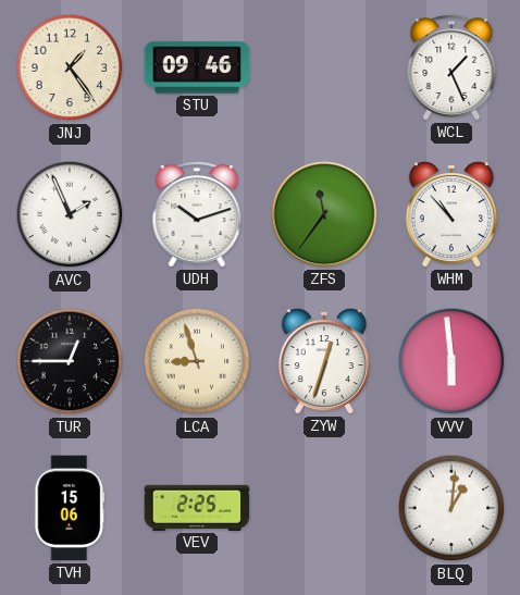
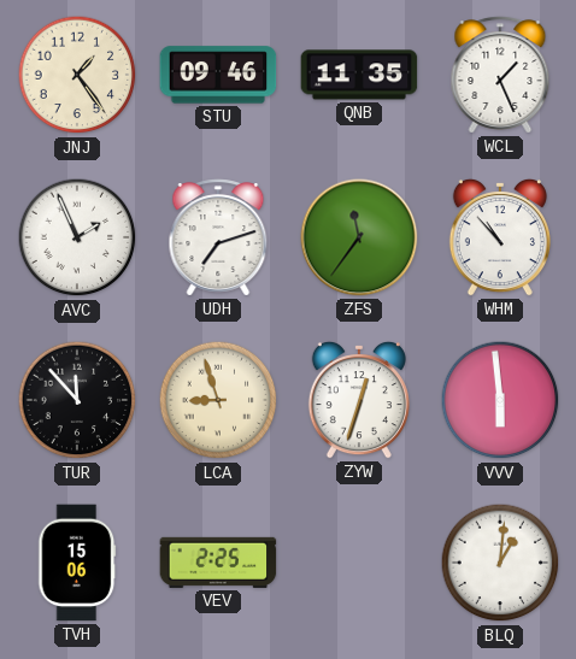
QNB: none -> 11:35 (359, 75)
UDH: 10:12 -> 7:12 (218, 237)
TUR: 12:45 -> 11:53 (77, 400)
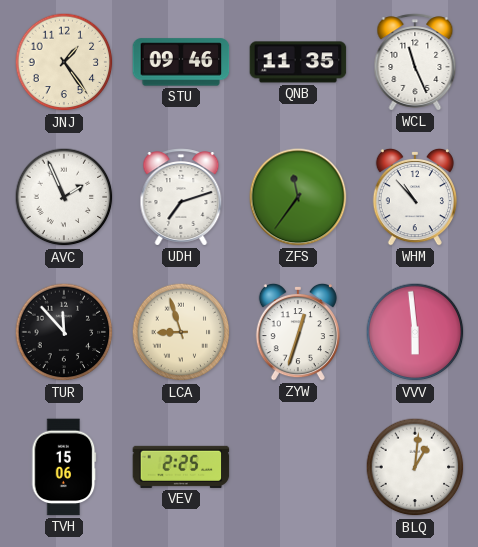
WCL: 1:26 -> 11:26 (415, 62)
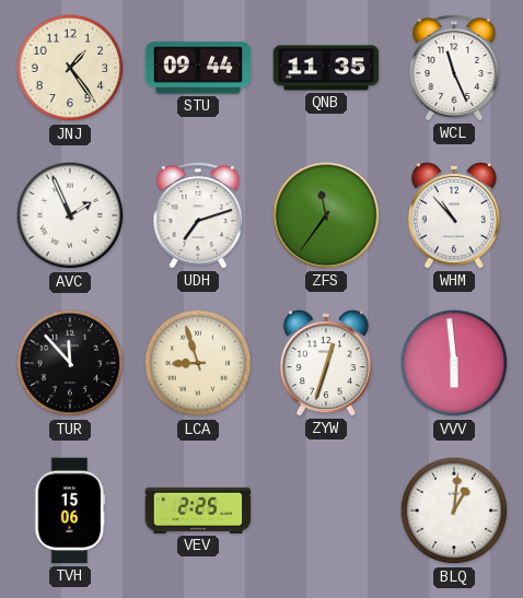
STU: 09:46 -> 09:44 (198, 68)
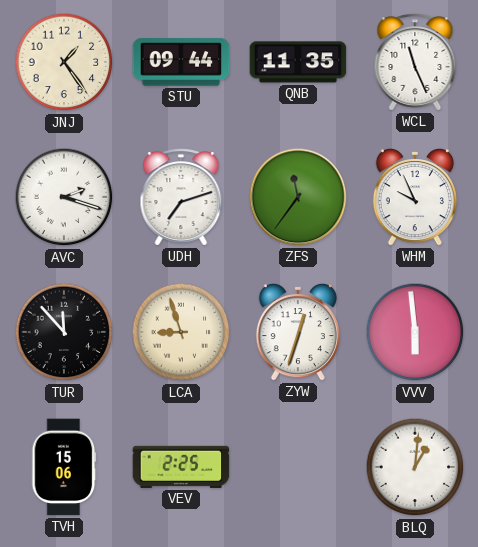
AVC: 1:56 -> 2:18 (64, 197)
WHM: 10:53 -> 9:56 (415, 197)
